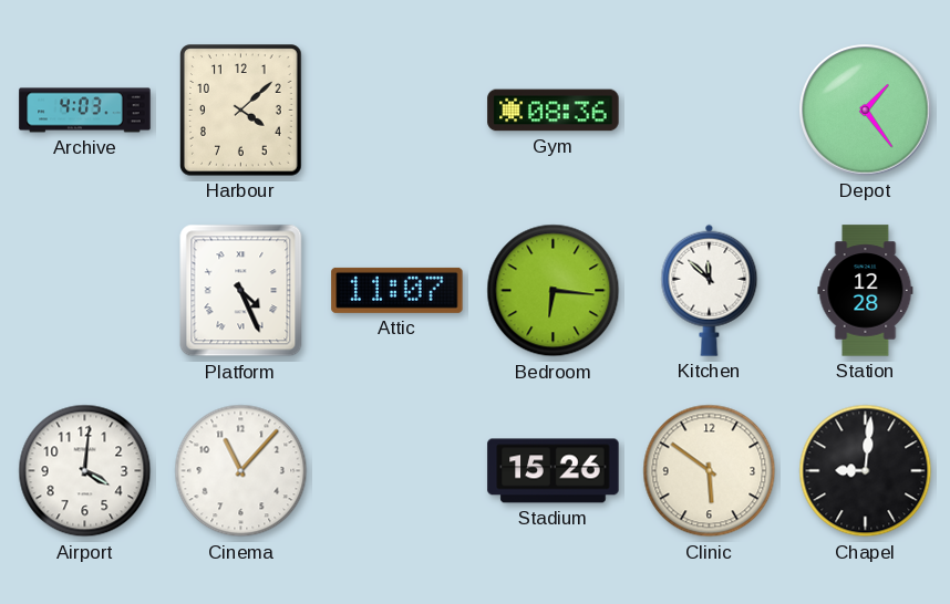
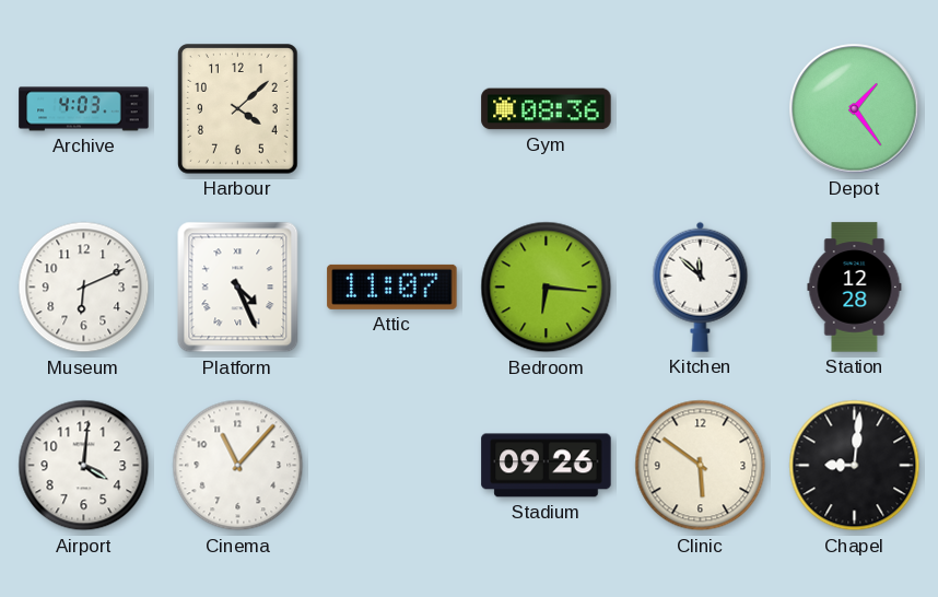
Museum: none -> 6:11 (84, 288)
Stadium: 15:26 -> 09:26 (547, 466)
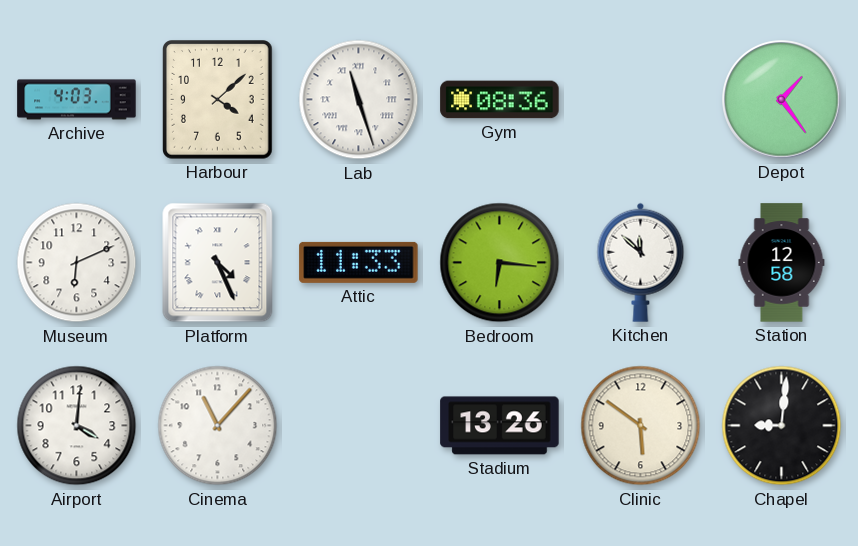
Lab: none -> 11:27 (359, 100)
Attic: 11:07 -> 11:33 (359, 262)
Station: 12:28 -> 12:58 (782, 263)
Stadium: 09:26 -> 13:26 (500, 426)
